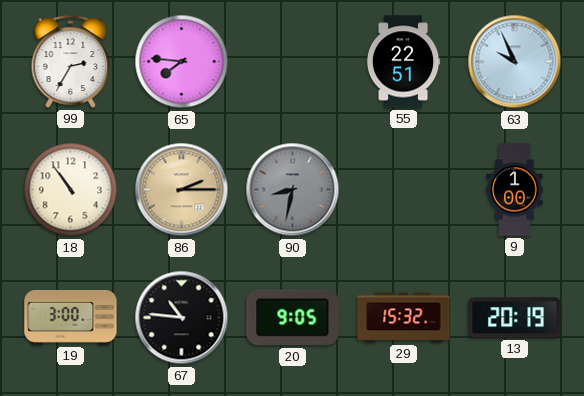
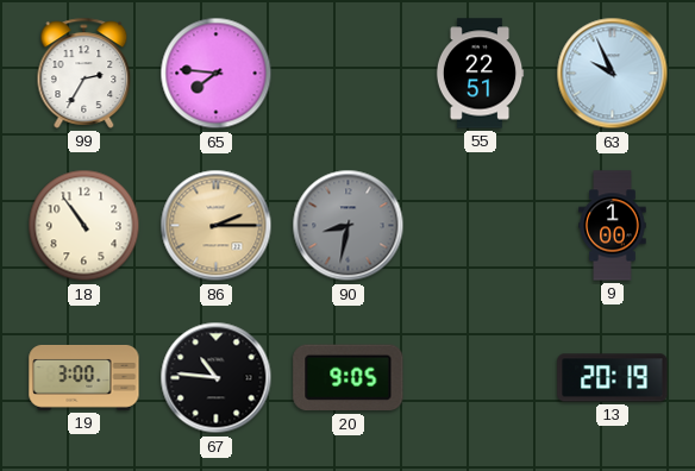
29: 15:32 -> none (404, 318)
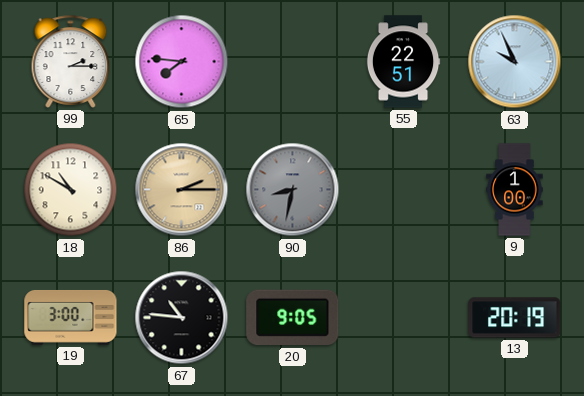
99: 2:35 -> 2:15 (71, 61)
18: 10:54 -> 10:50 (71, 190)
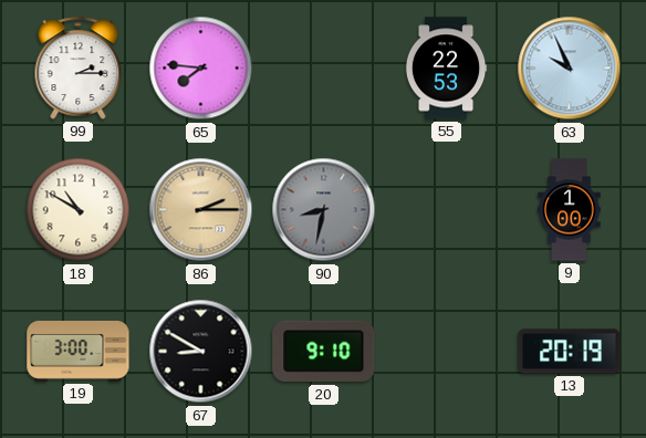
55: 22:51 -> 22:53 (446, 69)
67: 10:46 -> 8:50 (201, 352)
20: 9:05 -> 9:10 (324, 352)
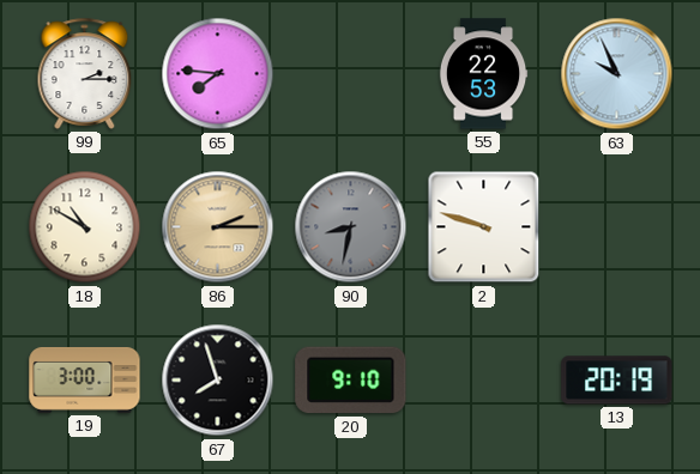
2: none -> 9:48 (484, 227)
9: 1:00 -> none (570, 210)
67: 8:50 -> 7:57 (218, 381)
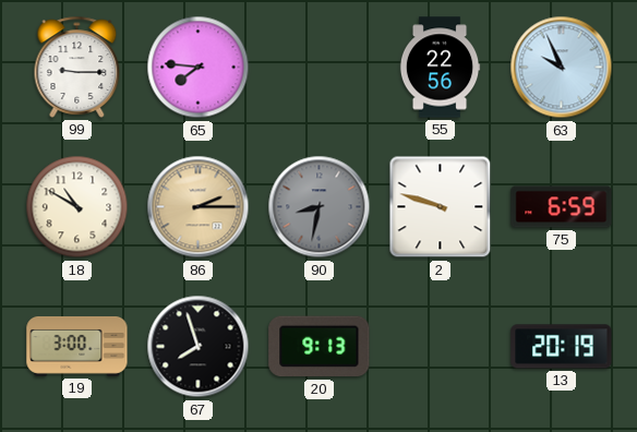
99: 2:15 -> 9:15 (77, 67)
55: 22:53 -> 22:56 (440, 68)
75: none -> 6:59 (562, 207)
20: 9:10 -> 9:13 (320, 347)
